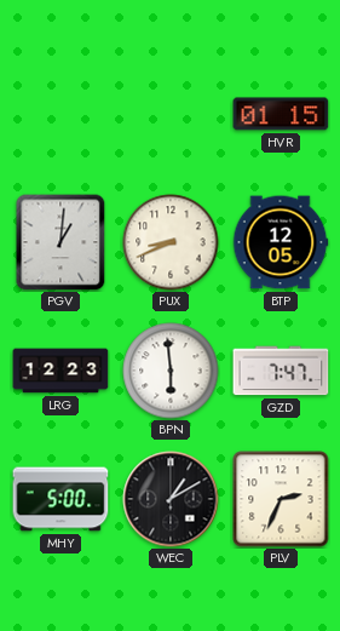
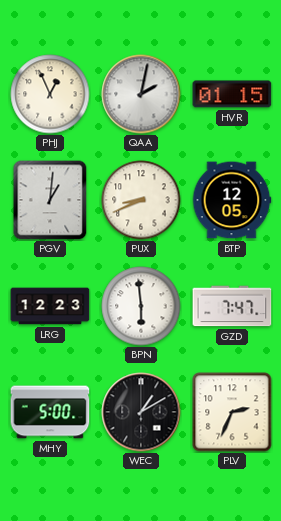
PHJ: none -> 12:56 (50, 94)
QAA: none -> 2:02 (141, 94)
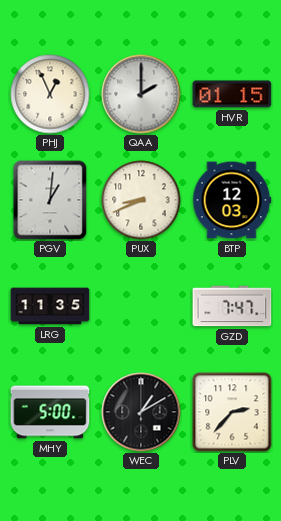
QAA: 2:02 -> 2:00 (141, 94)
BTP: 12:05 -> 12:03 (232, 200)
LRG: 12:23 -> 11:35 (50, 306)
BPN: 5:59 -> none (141, 306)
PLV: 2:34 -> 2:37 (232, 412)
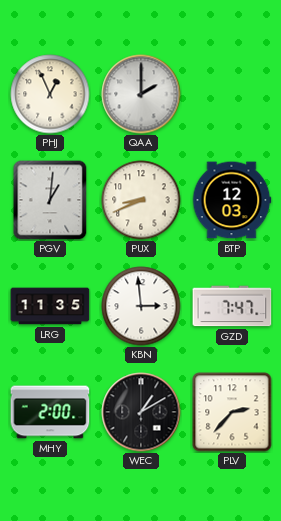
HVR: 01:15 -> none (232, 94)
KBN: none -> 2:59 (141, 306)
MHY: 5:00 -> 2:00 (50, 412)
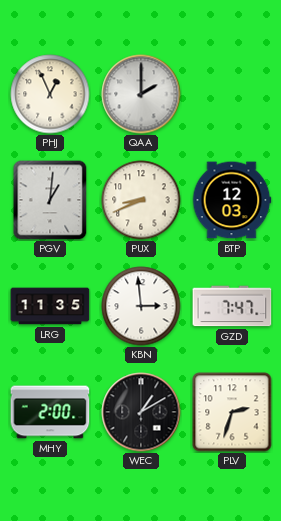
PLV: 2:37 -> 2:33 (232, 412)
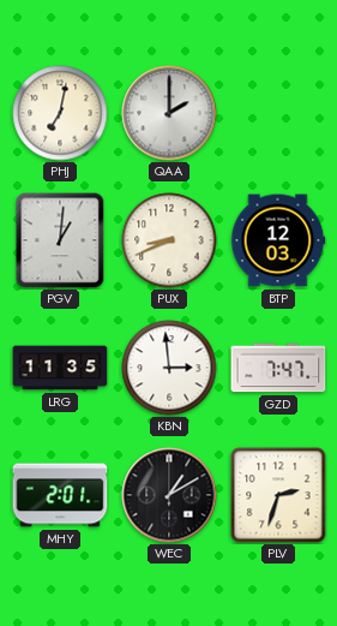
PHJ: 12:56 -> 7:02 (60, 113)
MHY: 2:00 -> 2:01 (60, 495)
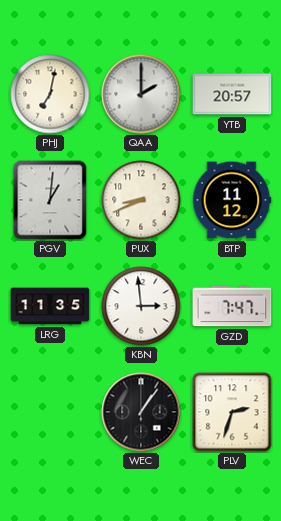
YTB: none -> 20:57 (232, 94)
BTP: 12:03 -> 11:12 (232, 200)
MHY: 2:01 -> none (60, 495)
WEC: 1:10 -> 1:06 (141, 412)
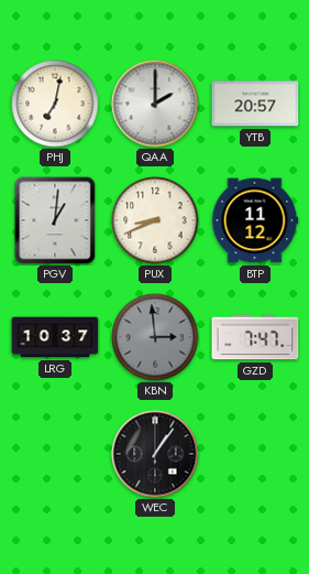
LRG: 11:35 -> 10:37 (55, 337)
KBN dial: white -> grey (155, 337)
PLV: 2:33 -> none (232, 412)
